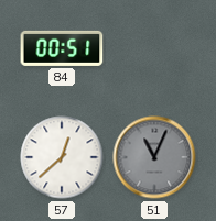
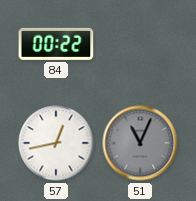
84: 00:51 -> 00:22 (56, 44)
57: 12:38 -> 12:43 (56, 143)
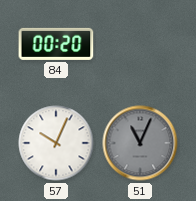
84: 00:22 -> 00:20 (56, 44)
57: 12:43 -> 10:04 (56, 143)
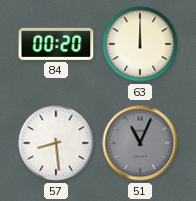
63: none -> 12:00 (140, 44)
57: 10:04 -> 8:29 (56, 143)
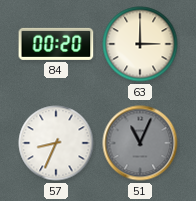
63: 12:00 -> 3:00 (140, 44)
57: 8:29 -> 8:34 (56, 143)
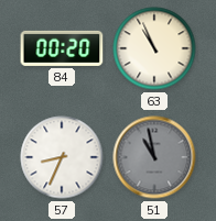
63: 3:00 -> 10:56 (154, 48)
51: 11:04 -> 10:58 (154, 157)
